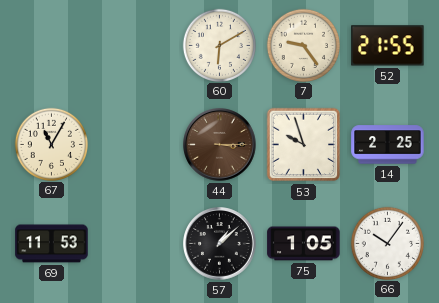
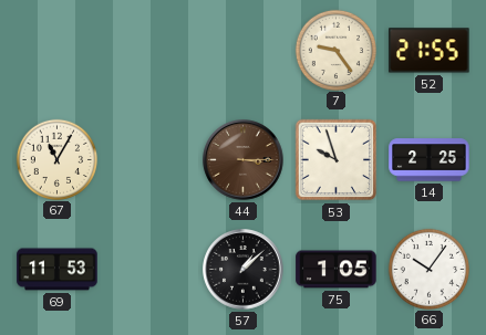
60: 6:10 -> none (219, 45)
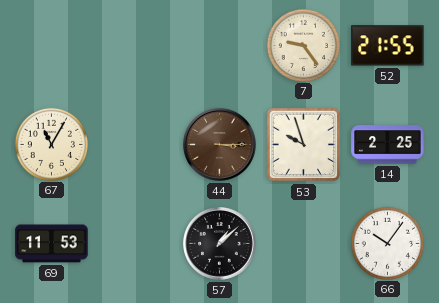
75: 1:05 -> none (337, 270)
